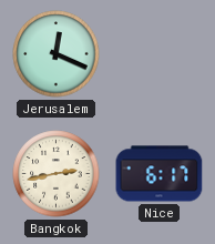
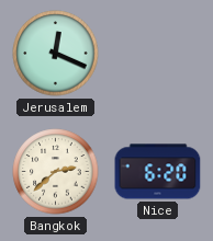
Bangkok: 2:43 -> 2:38 (56, 172)
Nice: 6:17 -> 6:20 (158, 172)
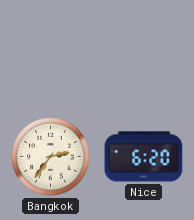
Jerusalem: 12:19 -> none (56, 54)
Bangkok: 2:38 -> 2:36 (51, 157)
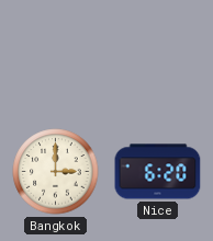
Bangkok: 2:36 -> 3:00 (56, 172)
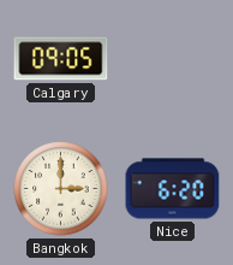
Calgary: none -> 09:05 (61, 59)
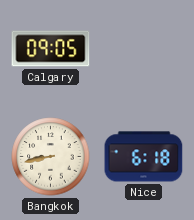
Bangkok: 3:00 -> 8:43 (51, 157)
Nice: 6:20 -> 6:18 (144, 157)
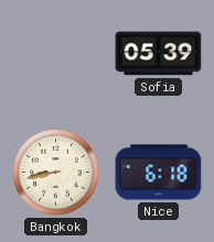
Calgary: 09:05 -> none (51, 49)
Sofia: none -> 05:39 (159, 54)
